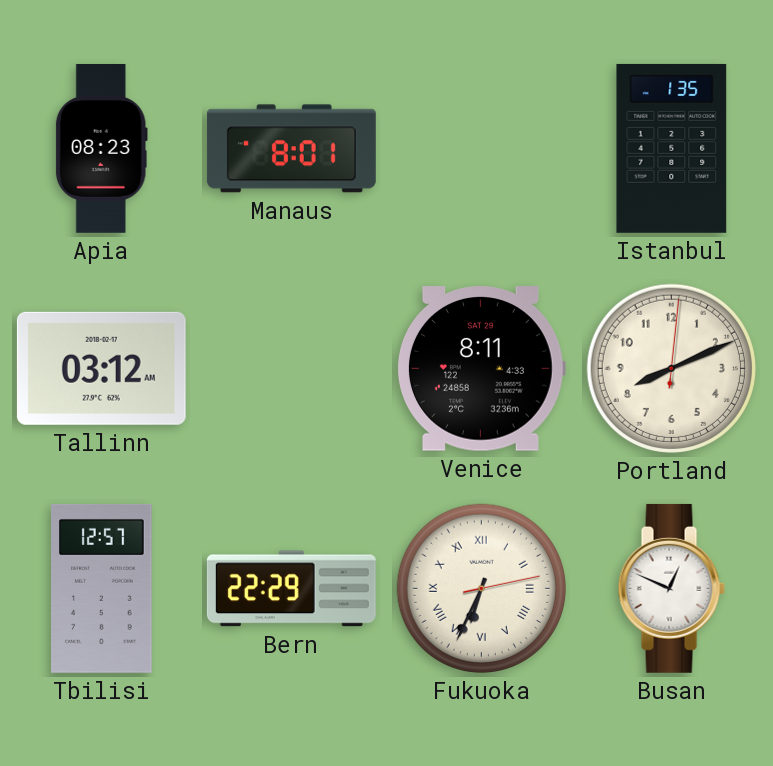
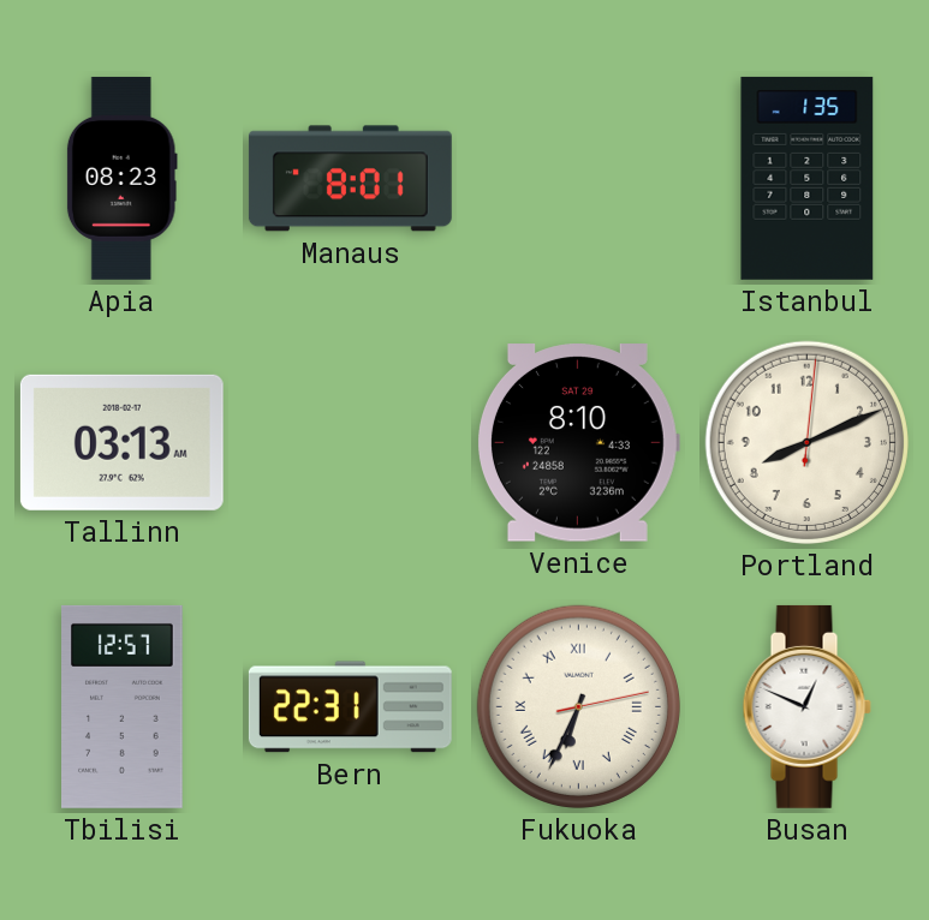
Tallinn: 03:12 -> 03:13 (121, 442)
Venice: 8:11 -> 8:10 (578, 443)
Bern: 22:29 -> 22:31 (350, 707)
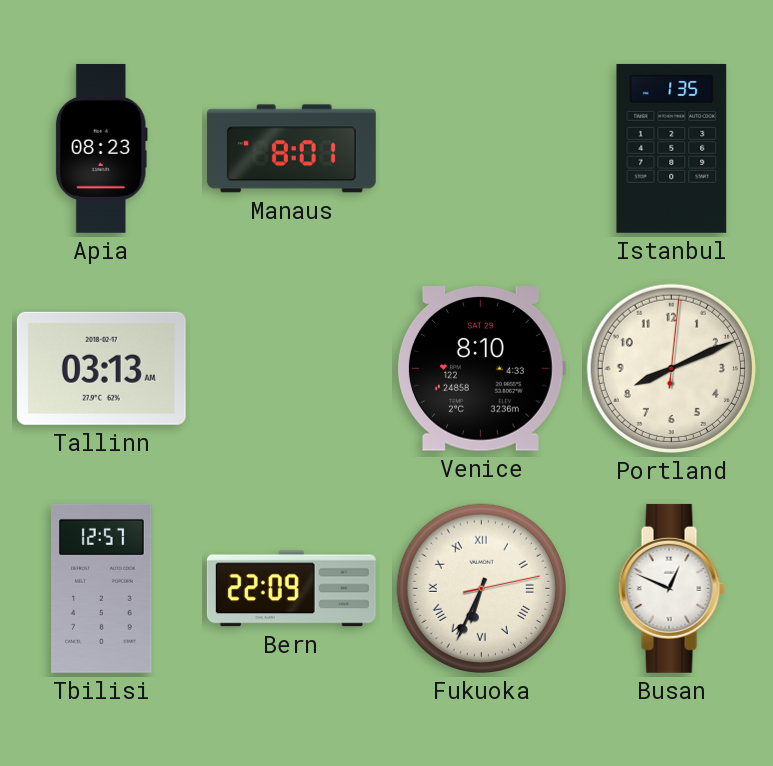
Bern: 22:31 -> 22:09 (291, 589)
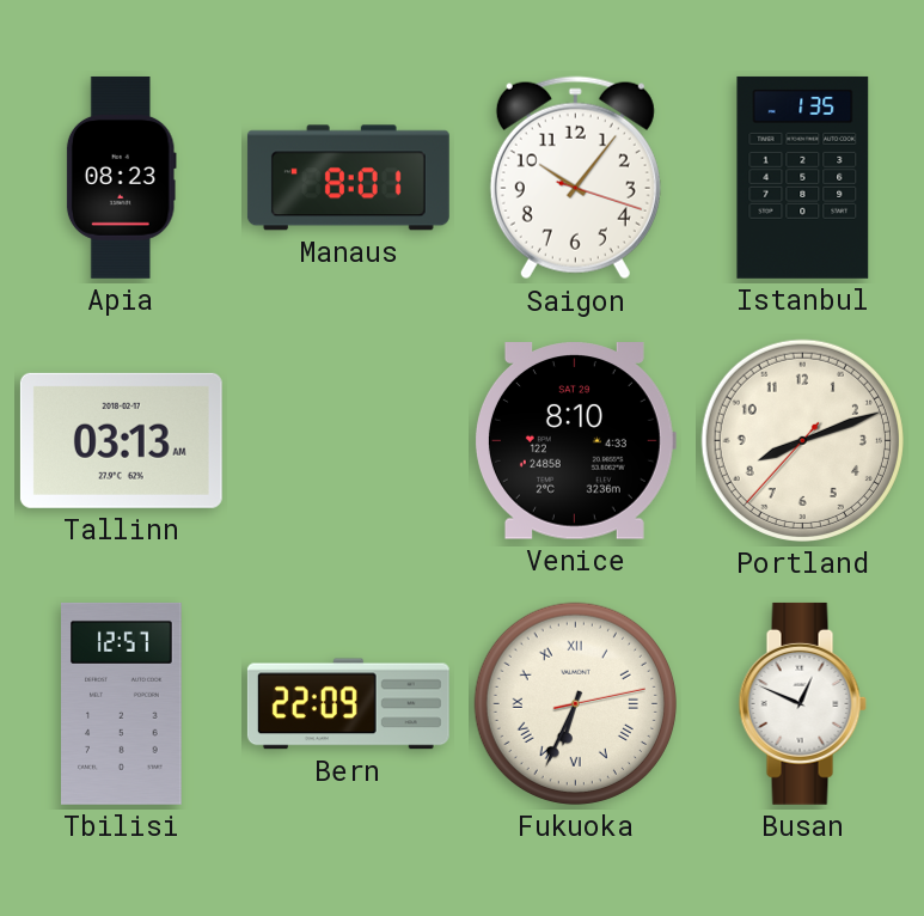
Saigon: none -> 10:06 (575, 178)
Portland: 8:11:01 -> 8:11:37 (802, 440)
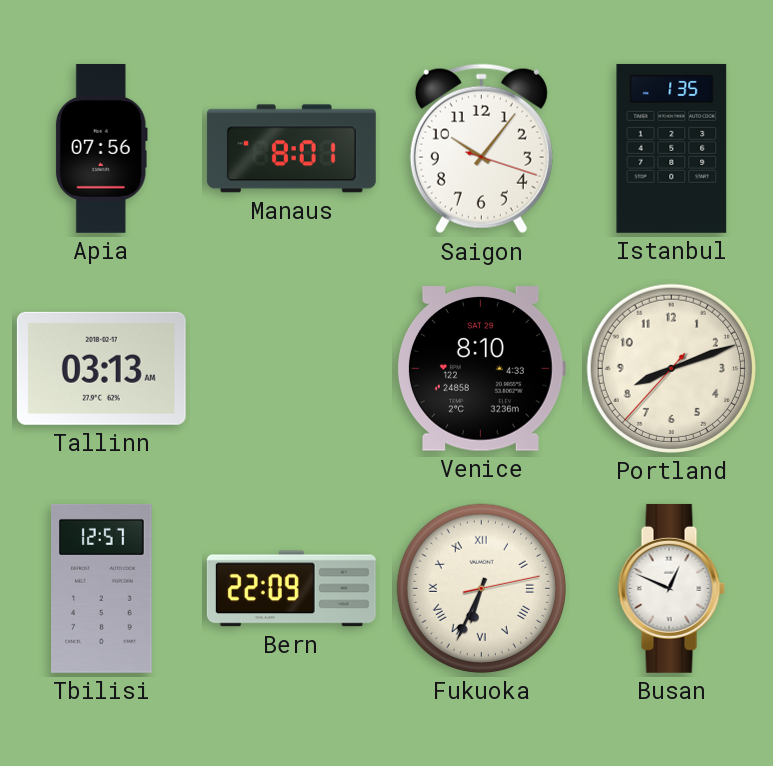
Apia: 08:23 -> 07:56 (101, 148)
